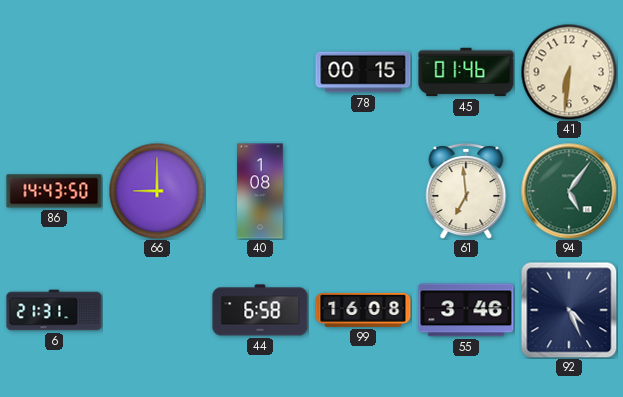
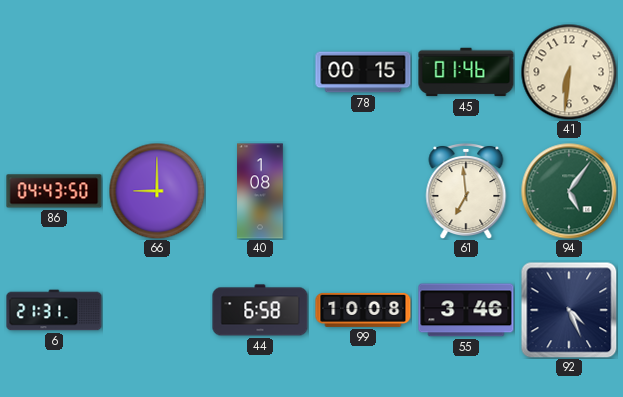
86: 14:43 -> 04:43 (54, 191)
99: 16:08 -> 10:08 (363, 310)
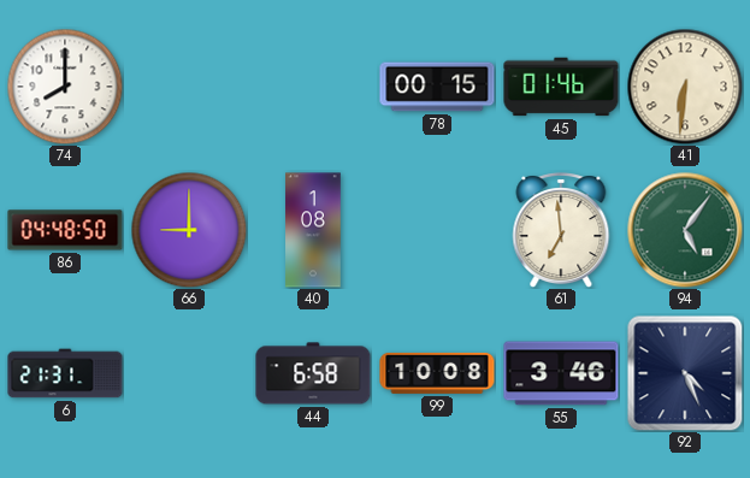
74: none -> 8:00 (65, 87)
86: 04:43 -> 04:48 (65, 230)
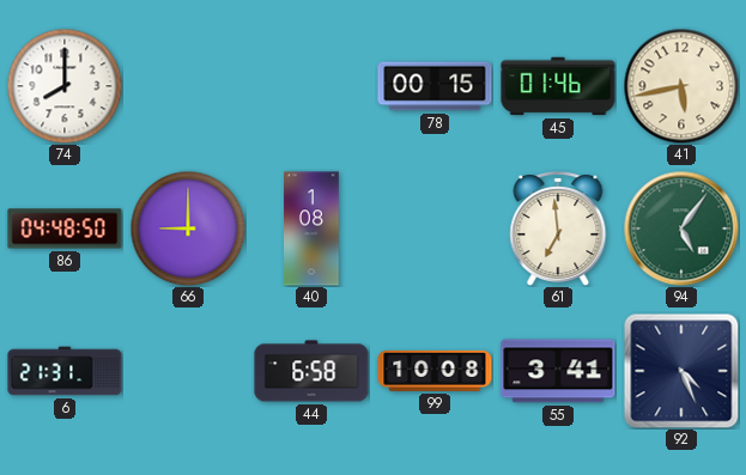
41: 6:31 -> 5:43 (681, 86)
55: 3:46 -> 3:41 (558, 371)
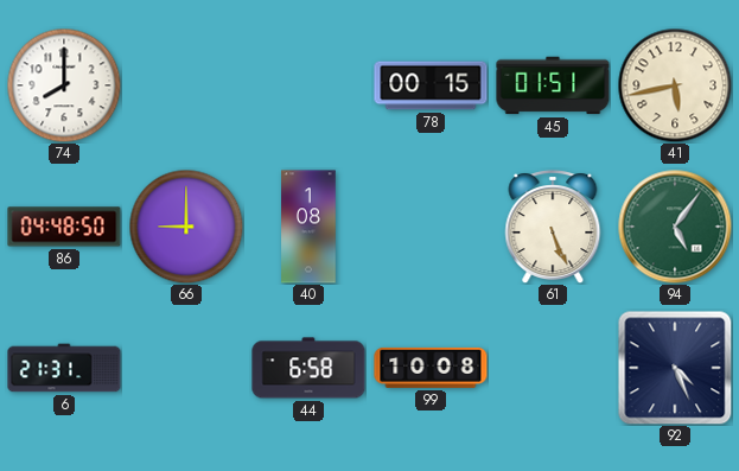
45: 01:46 -> 01:51 (553, 85)
61: 6:59 -> 5:26 (553, 228)
55: 3:41 -> none (558, 371)
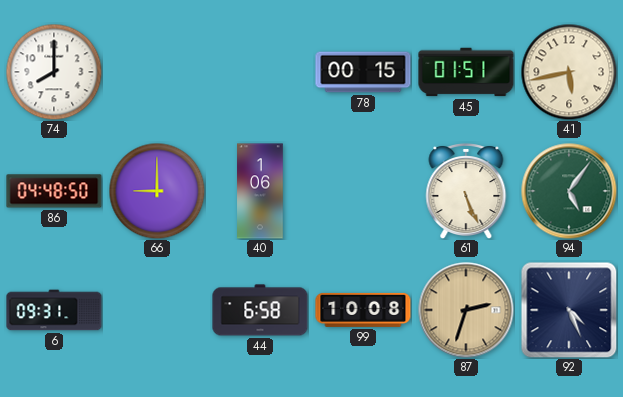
40: 1:08 -> 1:06 (260, 191)
6: 21:31 -> 09:31 (54, 310)
87: none -> 2:33 (466, 310)
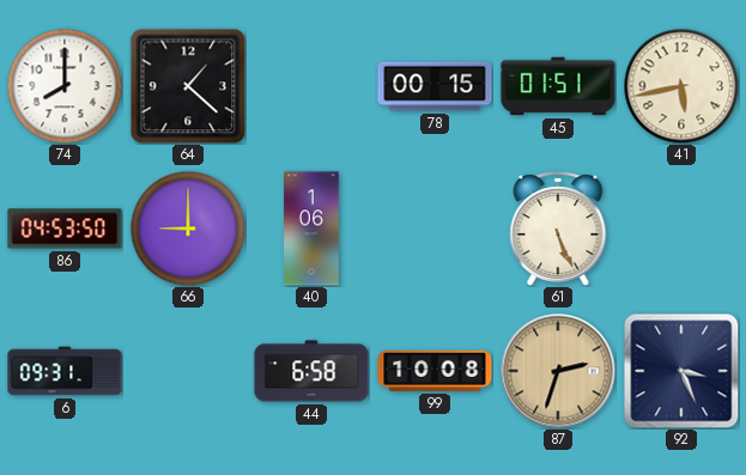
64: none -> 1:22 (188, 86)
86: 04:48 -> 04:53 (65, 229)
94: 5:06 -> none (569, 191)
92: 4:26 -> 3:26 (681, 371)
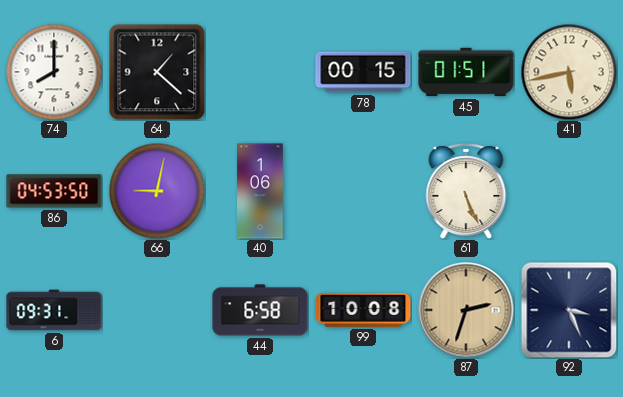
66: 9:00 -> 9:02 (157, 191)
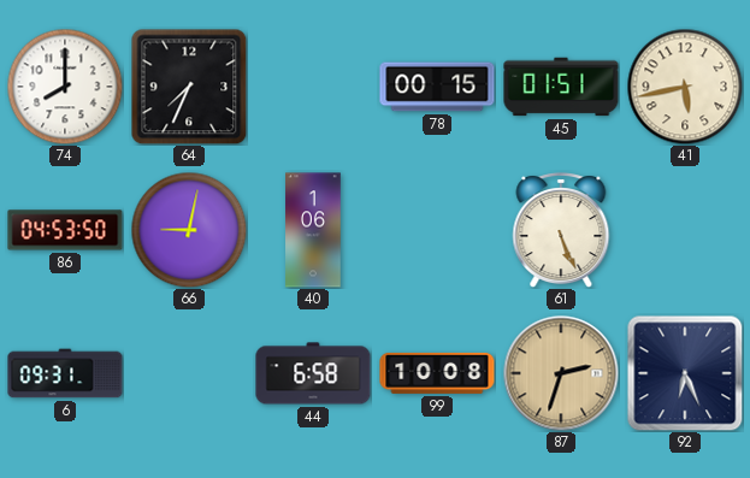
64: 1:22 -> 7:34 (189, 87)
92: 3:26 -> 6:26 (685, 373)
